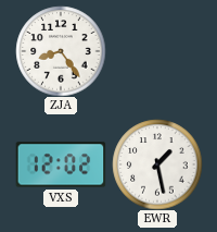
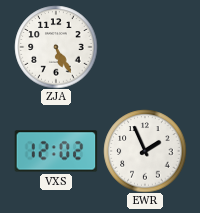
ZJA: 8:24 -> 5:25 (56, 47)
EWR: 1:28 -> 1:56 (145, 151)
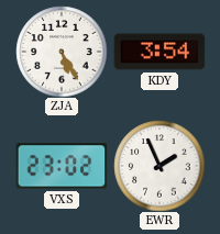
KDY: none -> 3:54 (159, 52)
VXS: 12:02 -> 23:02 (62, 166)
